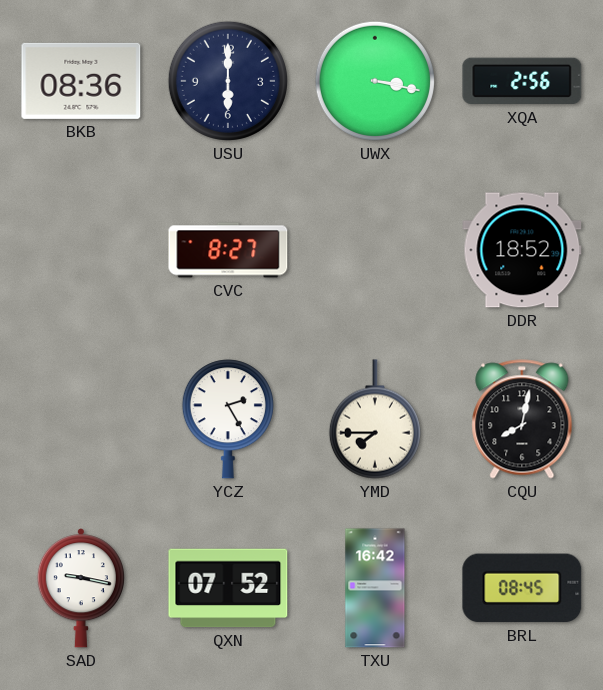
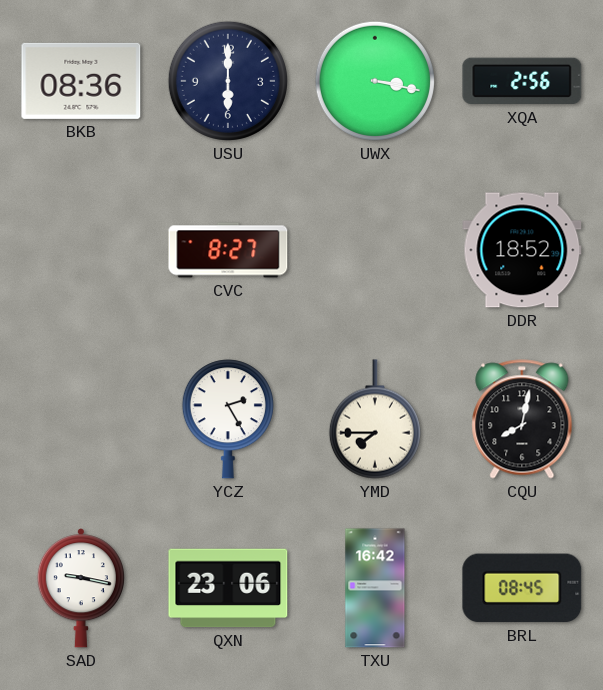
QXN: 07:52 -> 23:06 (228, 588)
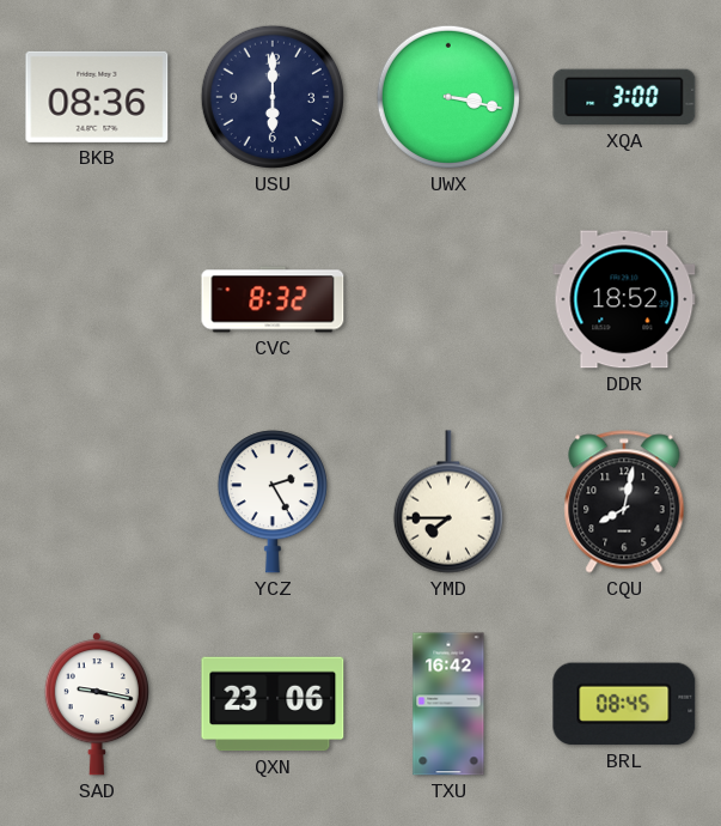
XQA: 2:56 -> 3:00 (624, 97)
CVC: 8:27 -> 8:32 (273, 299)
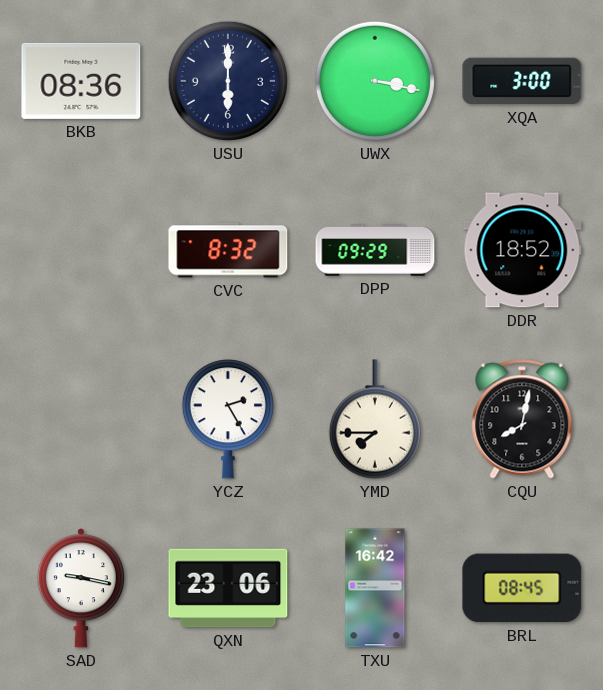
DPP: none -> 09:29 (375, 251)
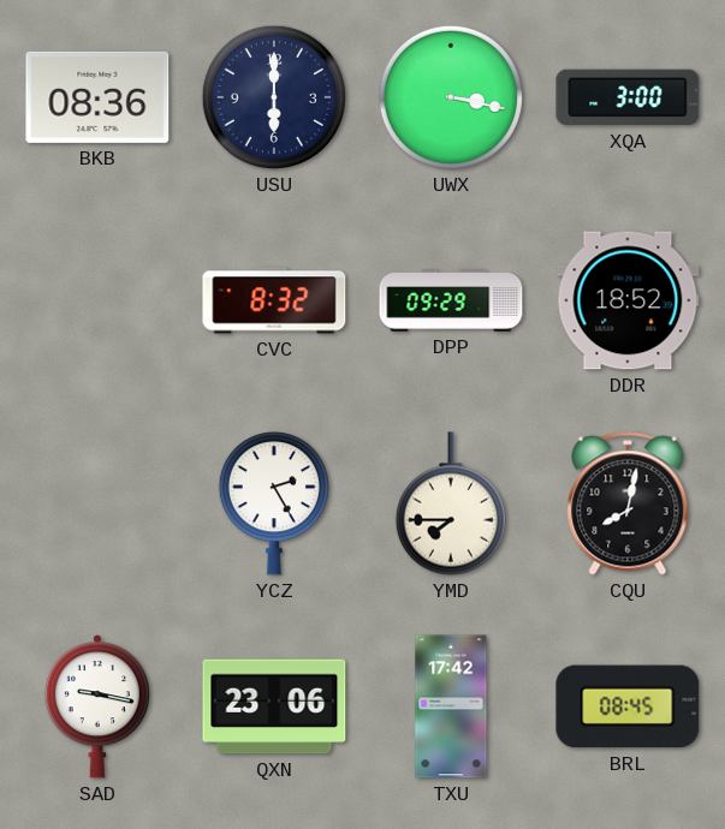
TXU: 16:42 -> 17:42 (451, 706)
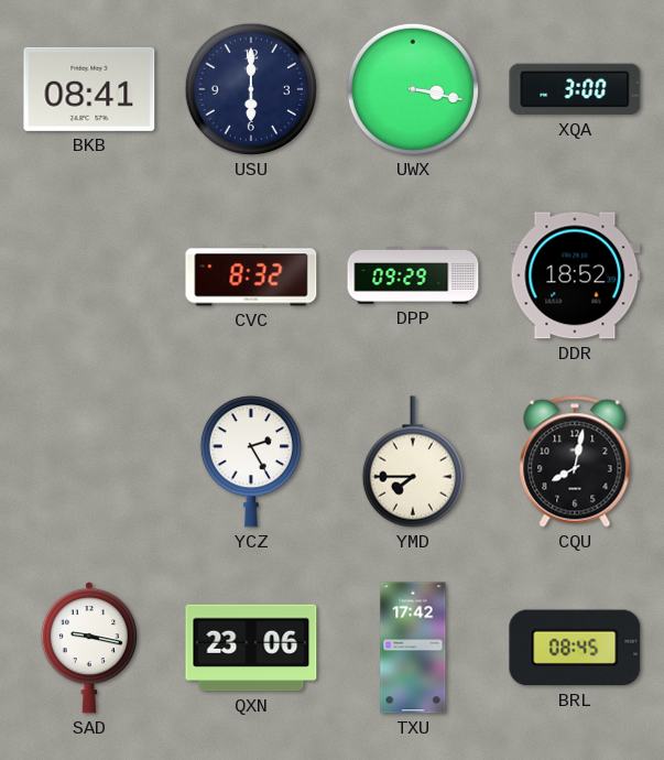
BKB: 08:36 -> 08:41 (89, 89)
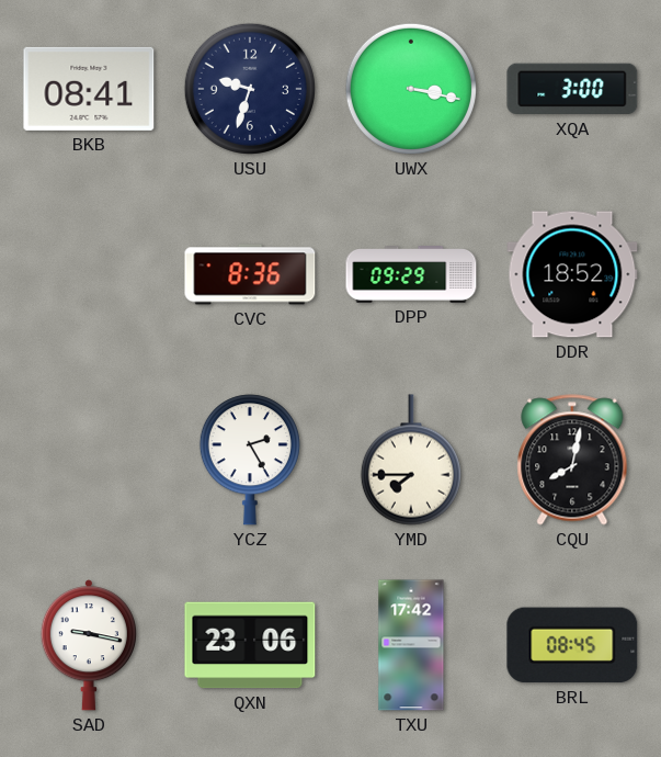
USU: 6:00 -> 9:33 (250, 89)
CVC: 8:32 -> 8:36 (250, 274)
